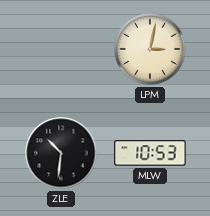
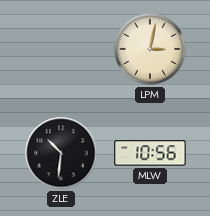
MLW: 10:53 -> 10:56 (150, 153)
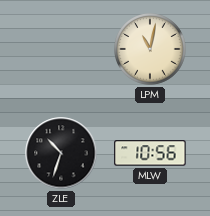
LPM: 3:02 -> 11:02 (151, 50)
ZLE: 10:31 -> 10:33 (61, 153)
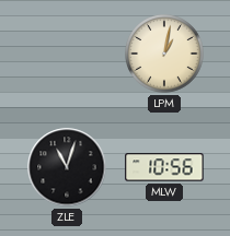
LPM: 11:02 -> 1:02 (165, 55)
ZLE: 10:33 -> 11:03 (67, 167)
